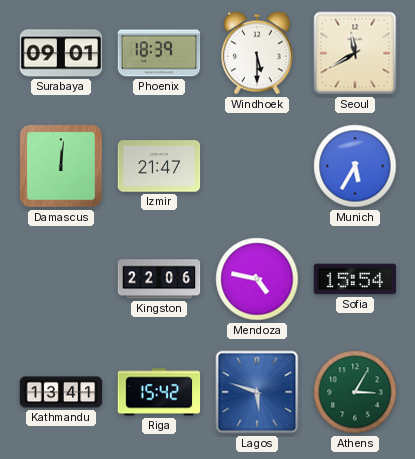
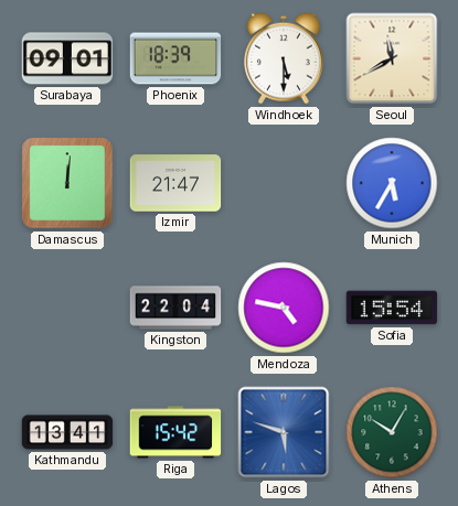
Kingston: 22:06 -> 22:04 (175, 308)
Athens: 3:05 -> 10:05 (392, 432)
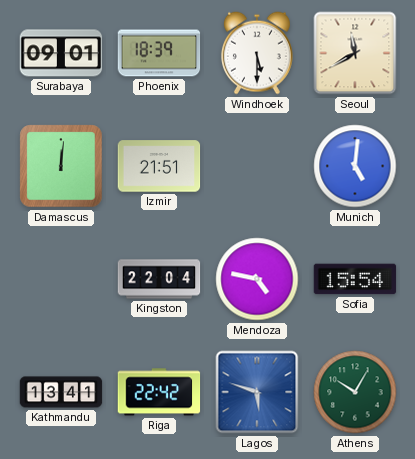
Izmir: 21:47 -> 21:51 (159, 166)
Munich: 5:35 -> 5:01 (355, 166)
Riga: 15:42 -> 22:42 (159, 392)
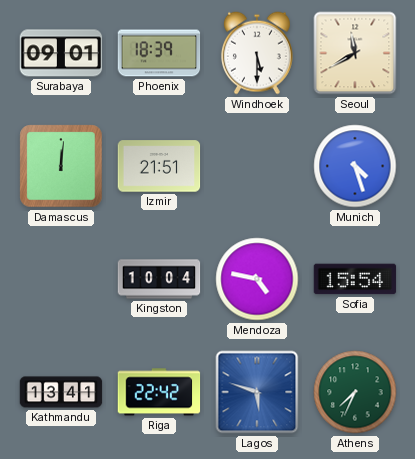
Munich: 5:01 -> 4:27 (355, 166)
Kingston: 22:04 -> 10:04 (159, 279)
Athens: 10:05 -> 7:34 (355, 392)
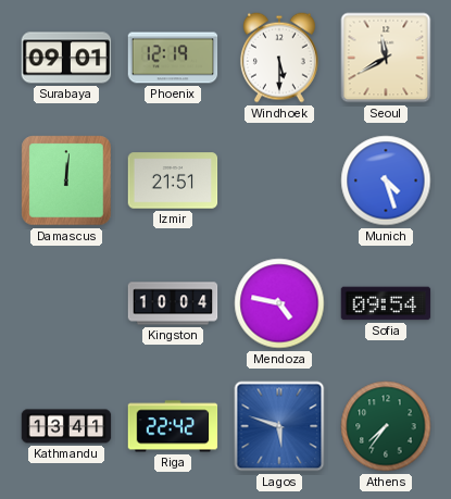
Phoenix: 18:39 -> 12:19 (173, 58)
Sofia: 15:54 -> 09:54 (386, 303)
Athens: 7:34 -> 7:36 (386, 426)
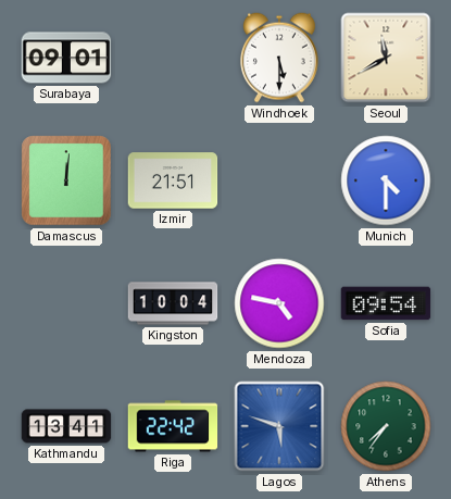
Phoenix: 12:19 -> none (173, 58)
Munich: 4:27 -> 4:30 (386, 180)
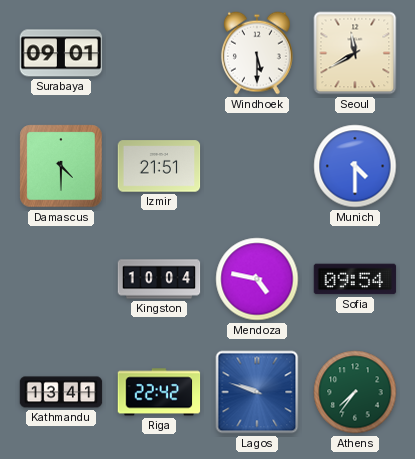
Damascus: 12:01 -> 4:30 (61, 166)
Lagos: 5:48 -> 9:48 (257, 392)
